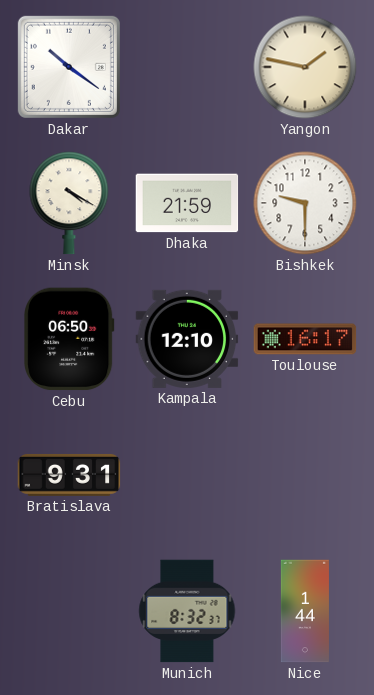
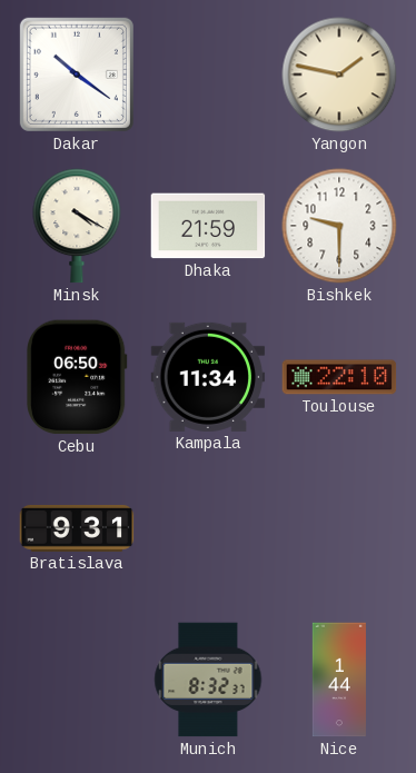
Kampala: 12:10 -> 11:34 (208, 377)
Toulouse: 16:17 -> 22:10 (339, 377)
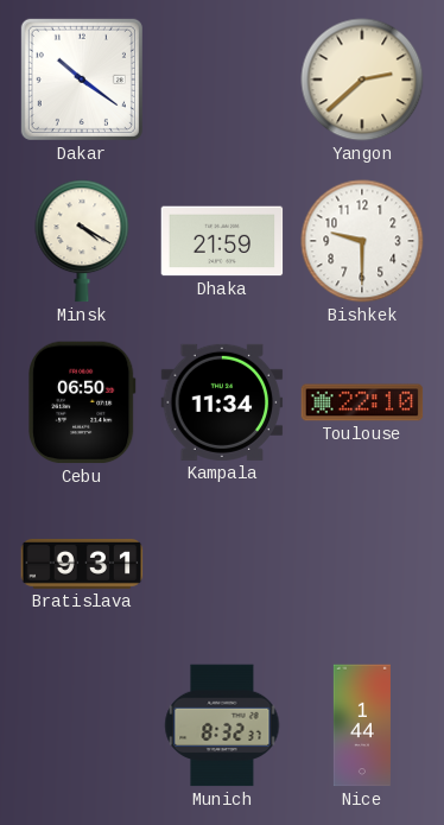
Yangon: 1:47 -> 2:38 (362, 80)
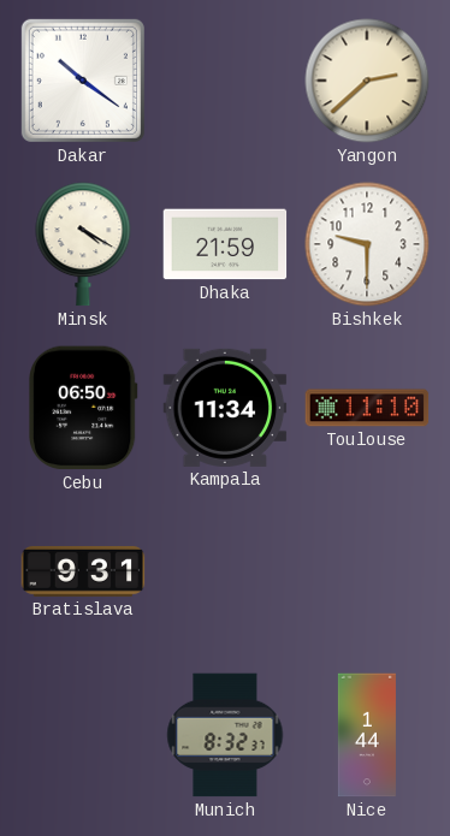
Toulouse: 22:10 -> 11:10 (367, 408)
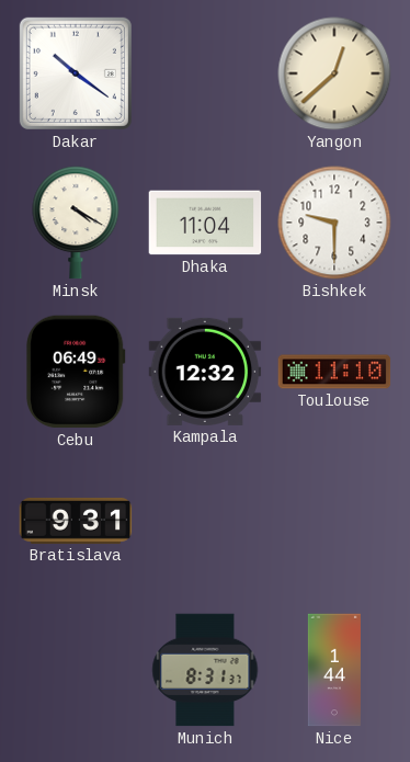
Yangon: 2:38 -> 12:38 (334, 73)
Dhaka: 21:59 -> 11:04 (205, 223)
Cebu: 06:50 -> 06:49 (76, 372)
Kampala: 11:34 -> 12:32 (205, 372)
Munich: 8:32 -> 8:31 (205, 670)
